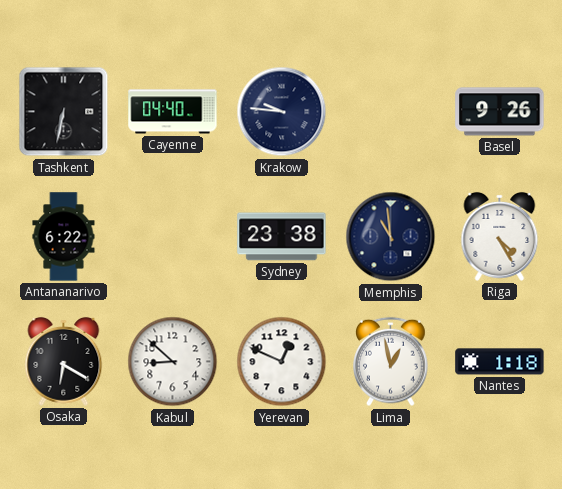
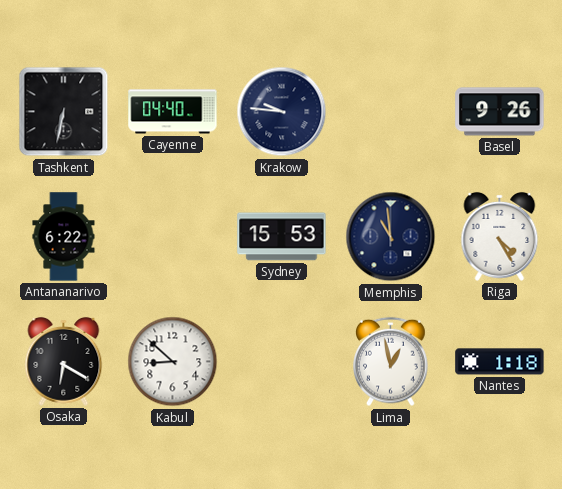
Sydney: 23:38 -> 15:53 (282, 237)
Yerevan: 12:49 -> none (282, 362)
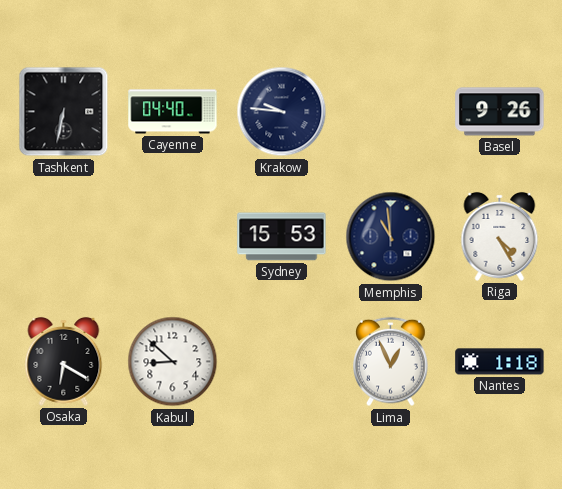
Antananarivo: 6:22 -> none (64, 237)
Lima: 12:58 -> 12:56 (391, 362)
